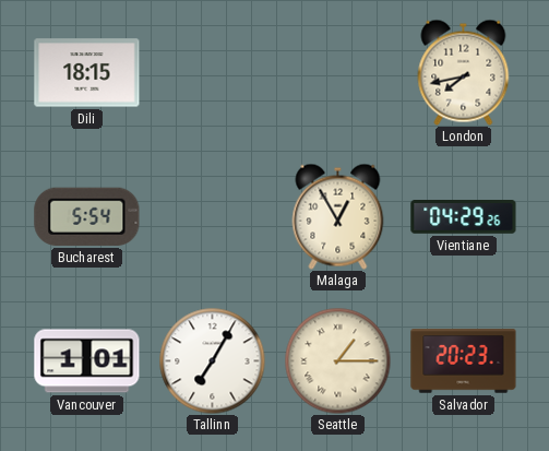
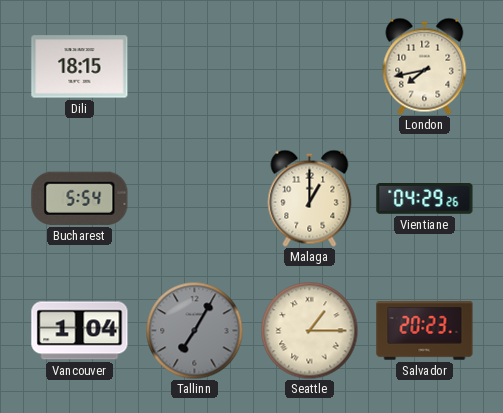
Malaga: 12:55 -> 1:00 (310, 198)
Vancouver: 1:01 -> 1:04 (80, 331)
Tallinn dial: white -> grey (194, 330)
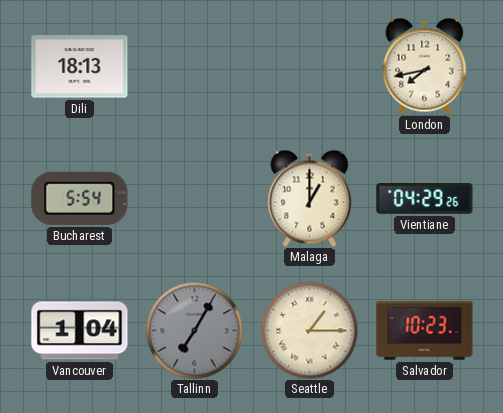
Dili: 18:15 -> 18:13 (80, 67)
Salvador: 20:23 -> 10:23 (425, 331)
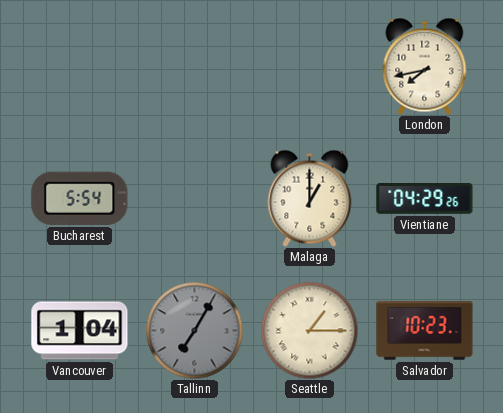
Dili: 18:13 -> none (80, 67)
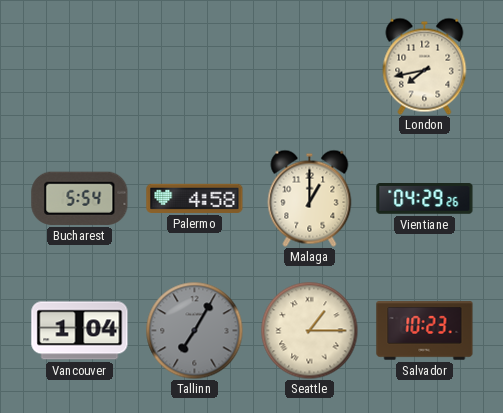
Palermo: none -> 4:58 (195, 198)
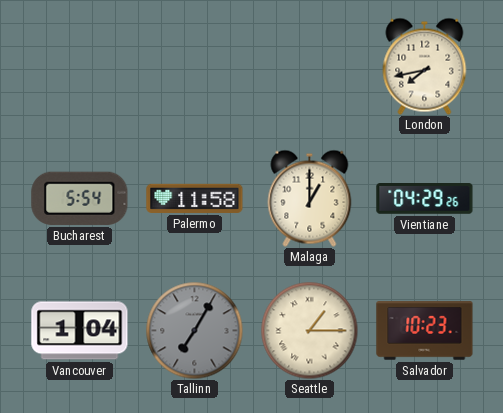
Palermo: 4:58 -> 11:58 (195, 198)
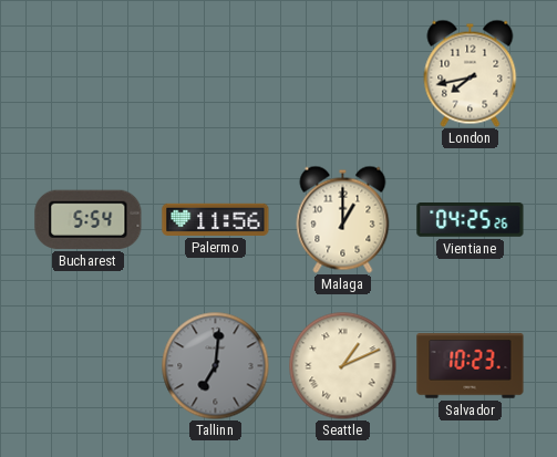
Palermo: 11:58 -> 11:56 (216, 219)
Vientiane: 04:29 -> 04:25 (471, 220)
Vancouver: 1:04 -> none (80, 331)
Tallinn: 7:05 -> 7:01 (215, 365)
Seattle: 1:15 -> 1:11 (342, 365)
